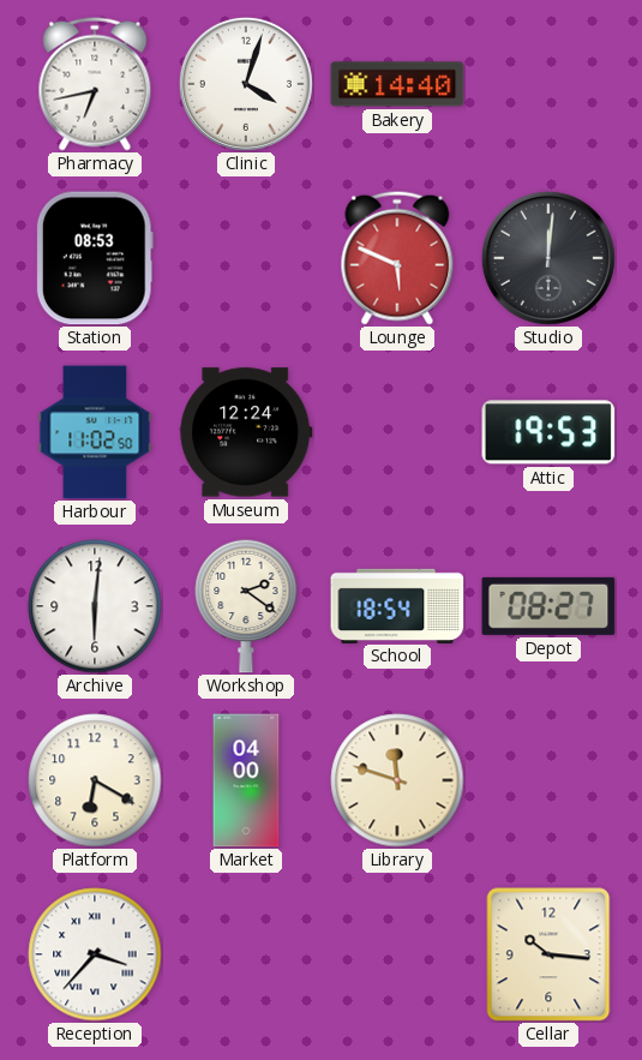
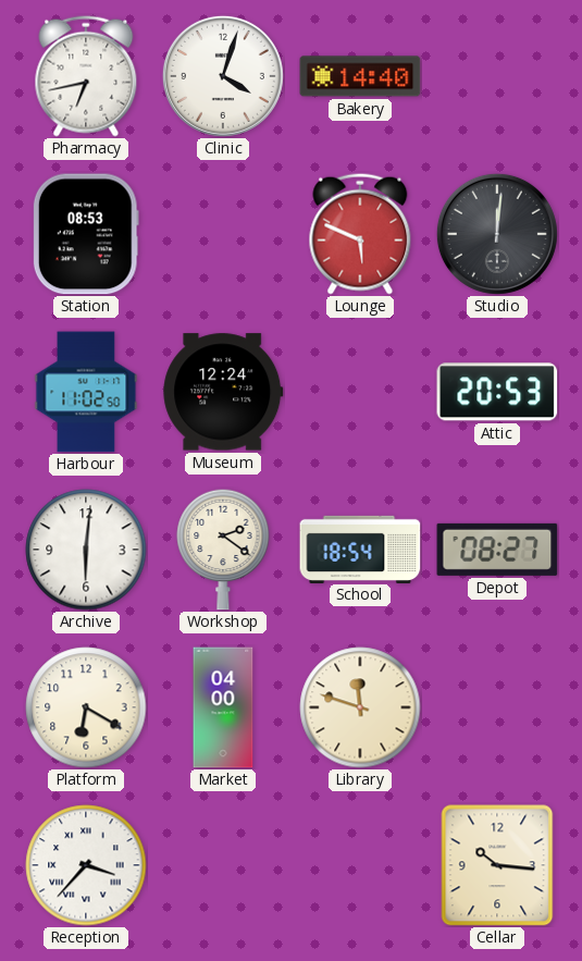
Attic: 19:53 -> 20:53 (497, 392)
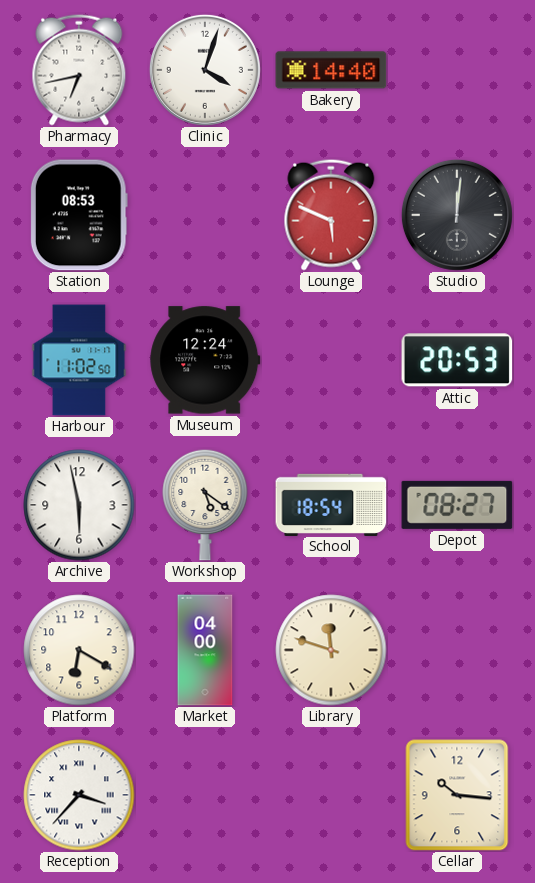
Archive: 6:01 -> 5:58 (79, 505)
Workshop: 2:21 -> 5:21 (205, 505)
